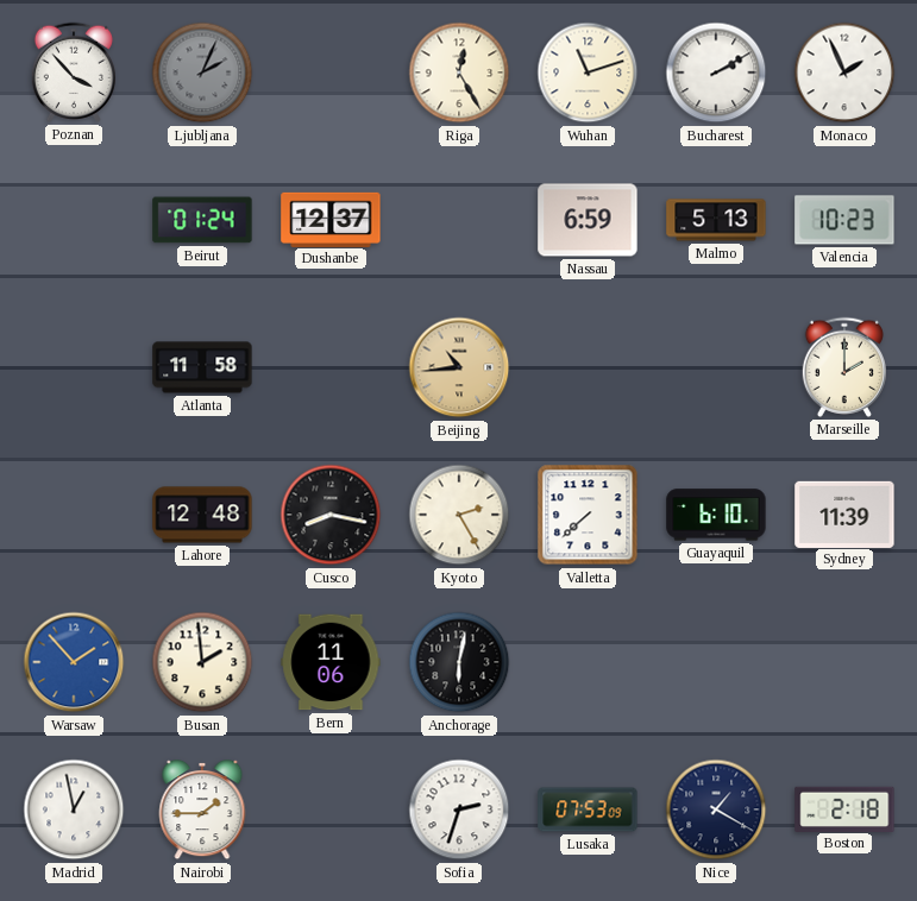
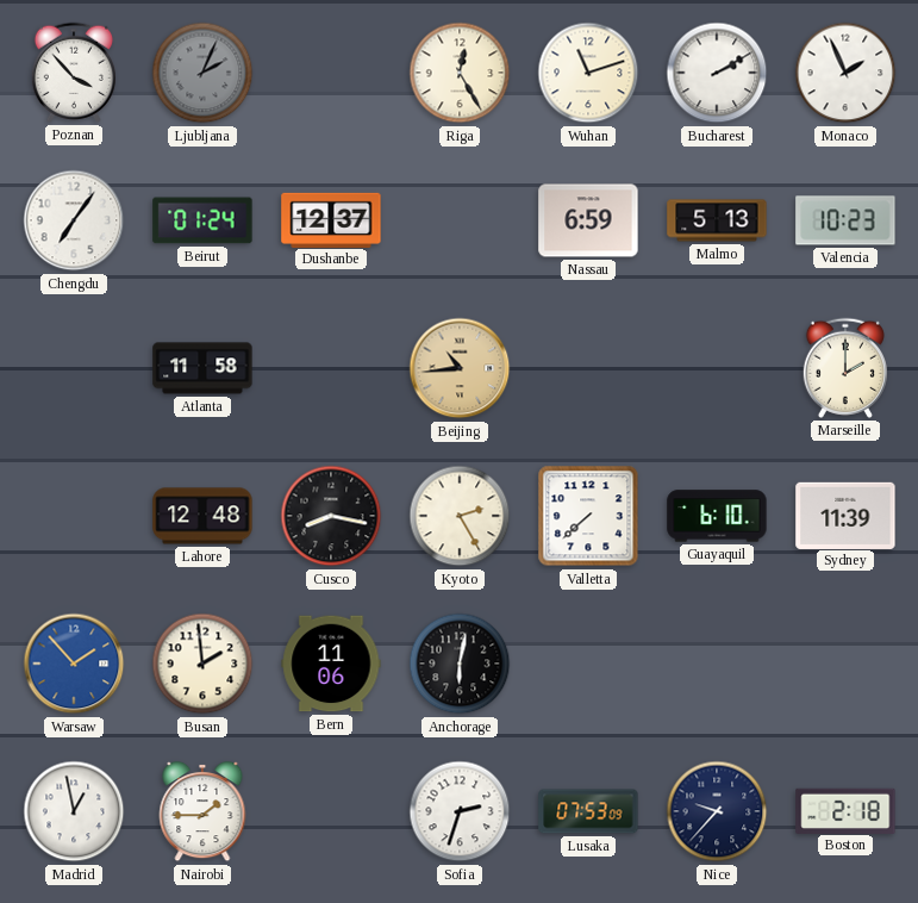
Chengdu: none -> 7:06 (74, 220)
Nice: 1:20 -> 9:37 (717, 811)
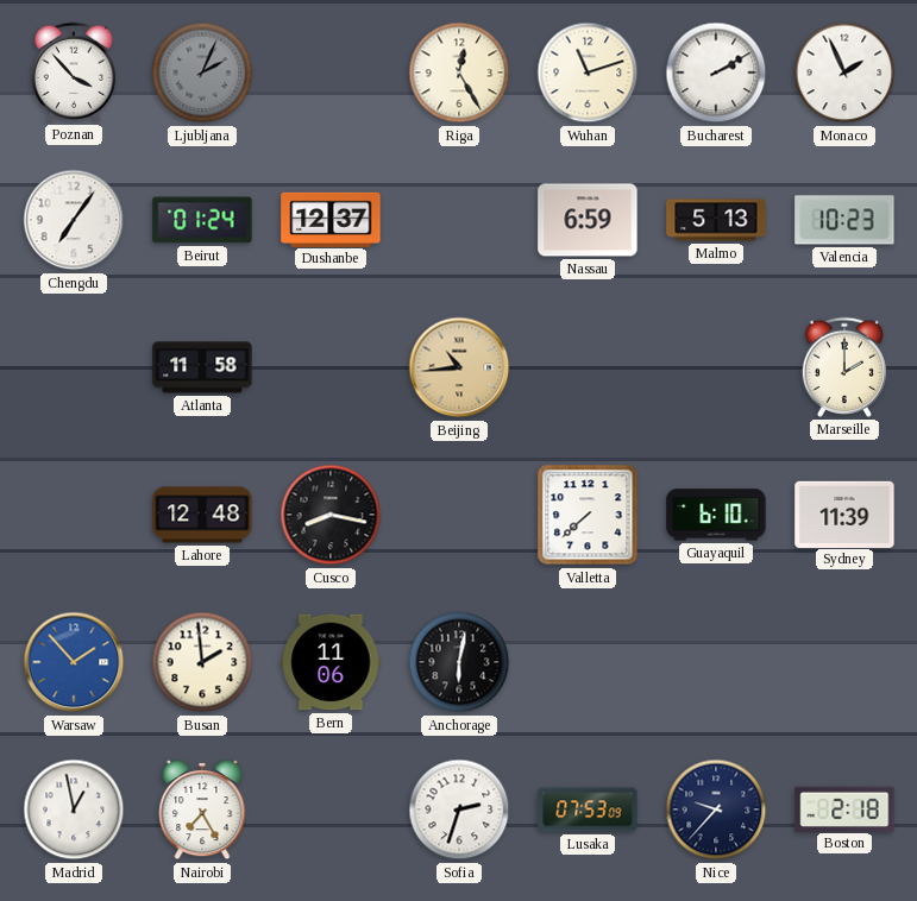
Kyoto: 2:25 -> none (460, 516)
Nairobi: 1:45 -> 7:25 (202, 809)
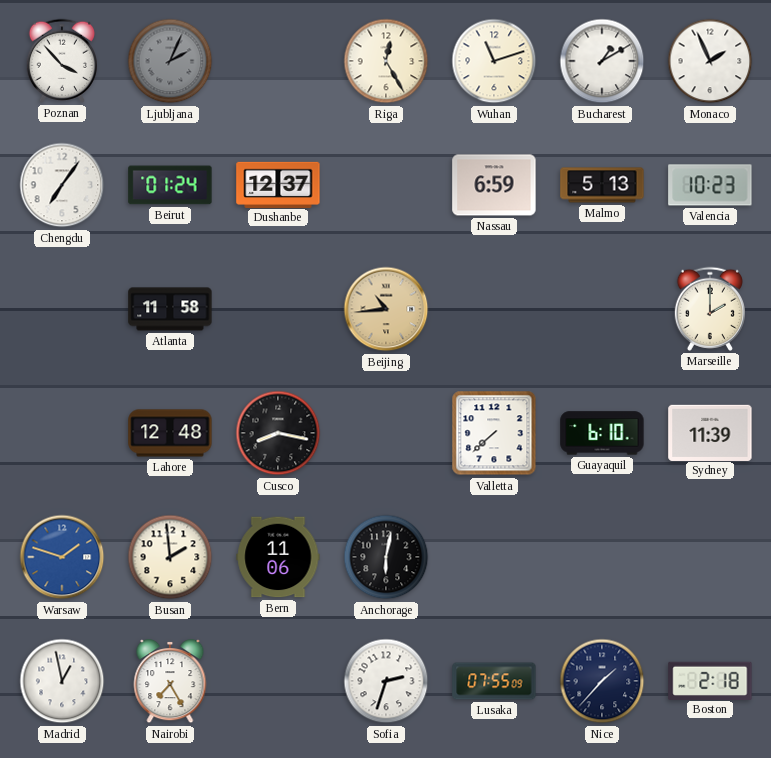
Bucharest: 2:10 -> 1:10 (602, 61)
Warsaw: 1:53 -> 1:48 (62, 557)
Lusaka: 07:53 -> 07:55 (494, 681)
Nice: 9:37 -> 1:37 (602, 681)
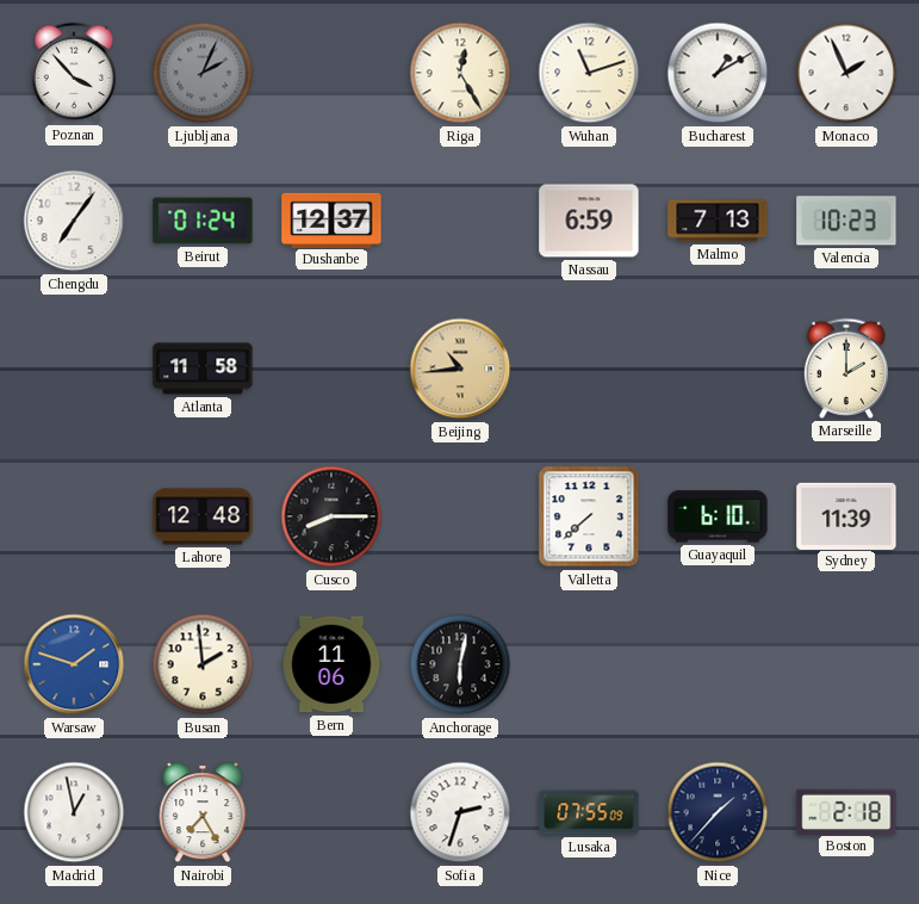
Malmo: 5:13 -> 7:13 (718, 221)
Cusco: 8:17 -> 8:15 (331, 516)
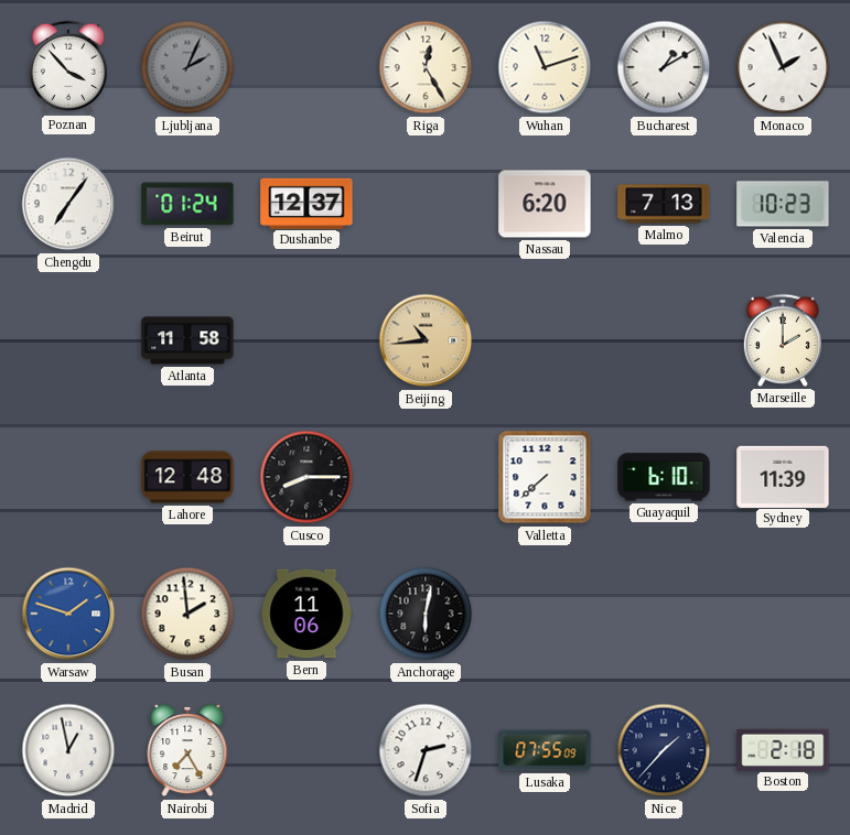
Nassau: 6:59 -> 6:20 (545, 204)
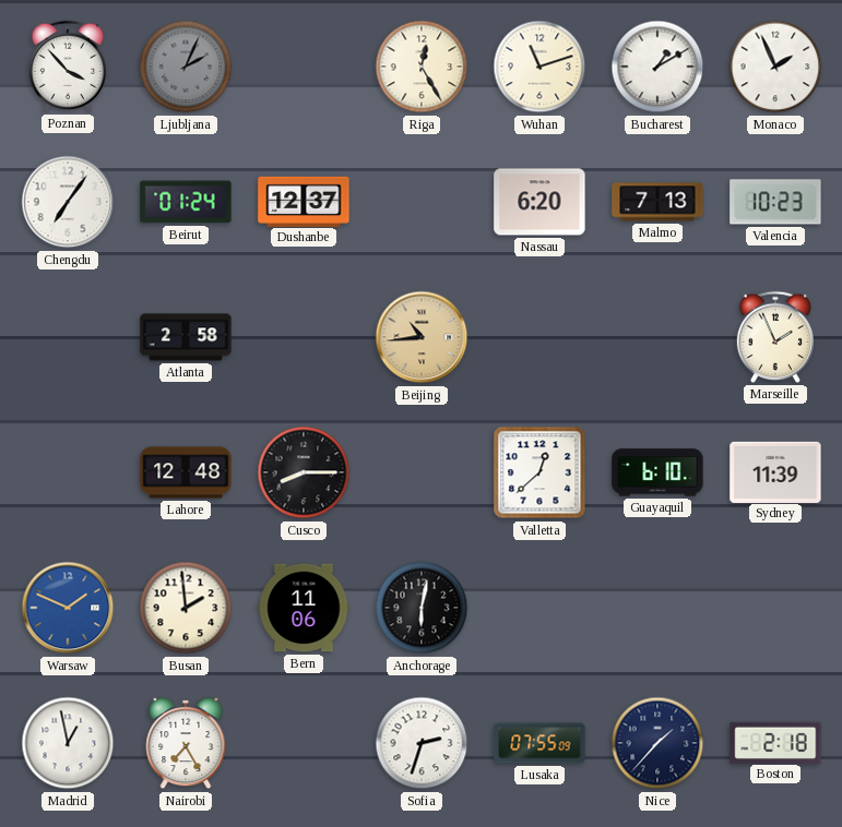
Atlanta: 11:58 -> 2:58 (186, 337)
Marseille: 2:00 -> 1:56 (774, 337)
Valletta: 7:38 -> 12:38 (539, 472)
Warsaw: 1:48 -> 1:49 (68, 608)
